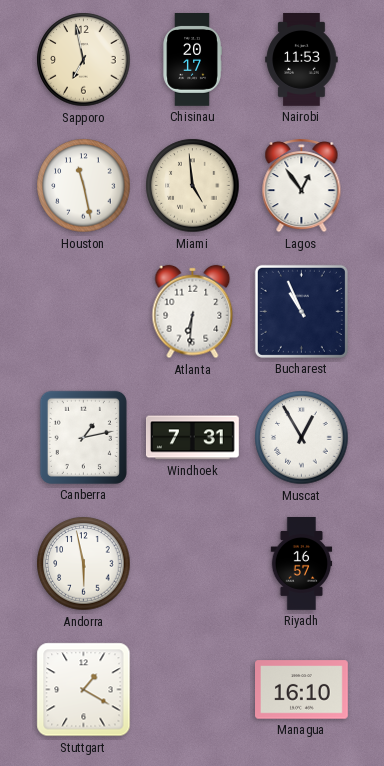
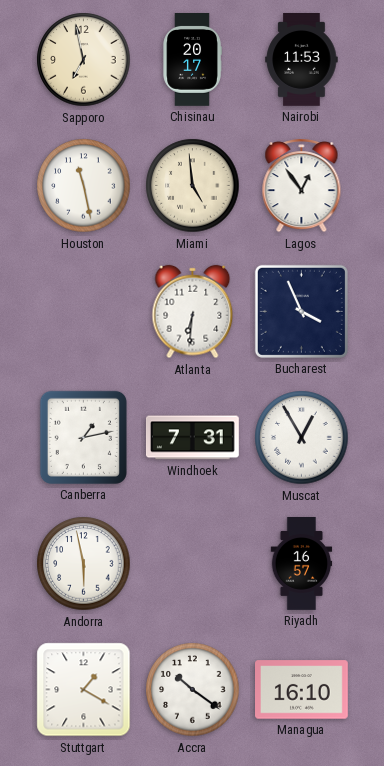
Bucharest: 10:56 -> 3:56 (301, 311)
Accra: none -> 10:21 (193, 690)
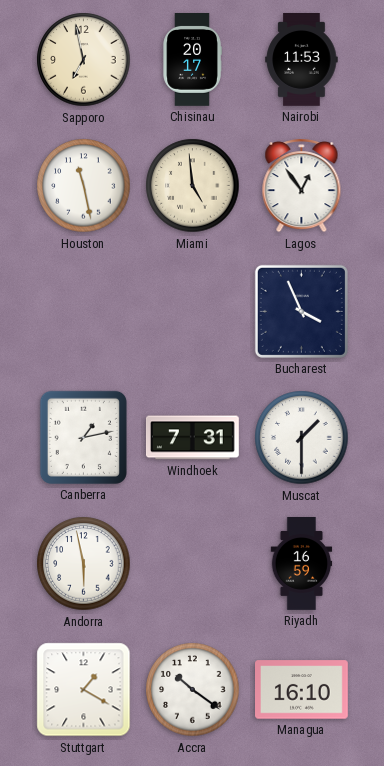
Atlanta: 6:31 -> none (193, 312)
Muscat: 12:55 -> 1:30 (302, 438)
Riyadh: 16:57 -> 16:59 (302, 564)
